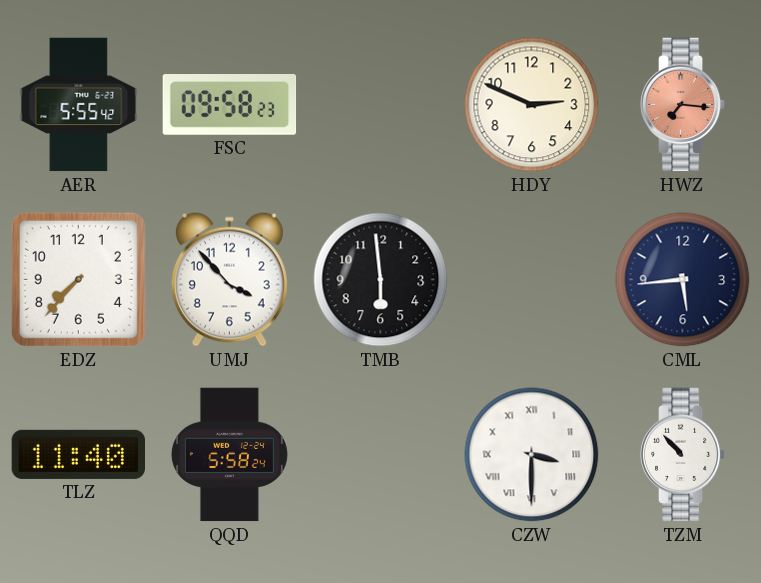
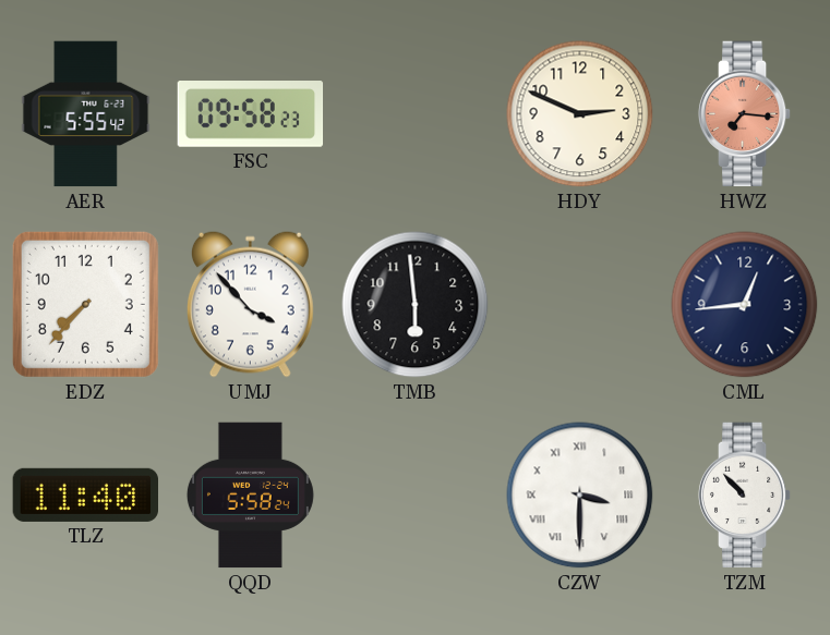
CML: 5:44 -> 12:44 (745, 305)
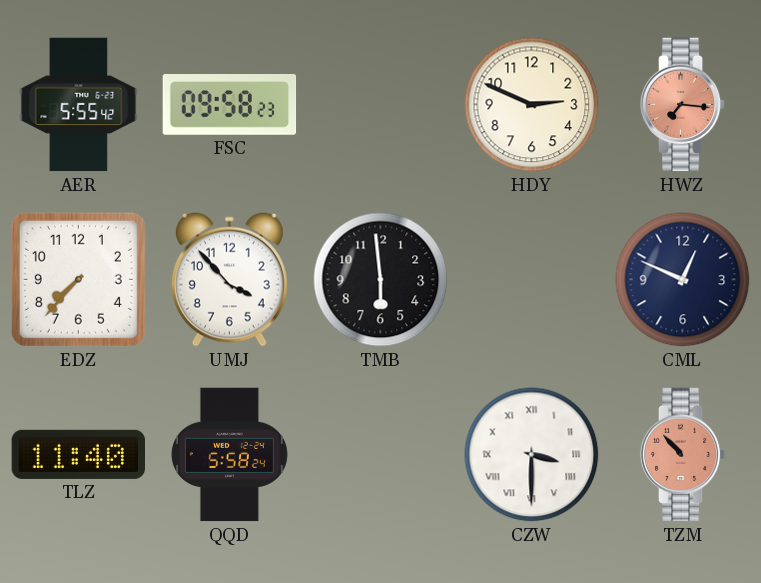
CML: 12:44 -> 12:49 (683, 280)
TZM dial: white -> salmon (683, 455)
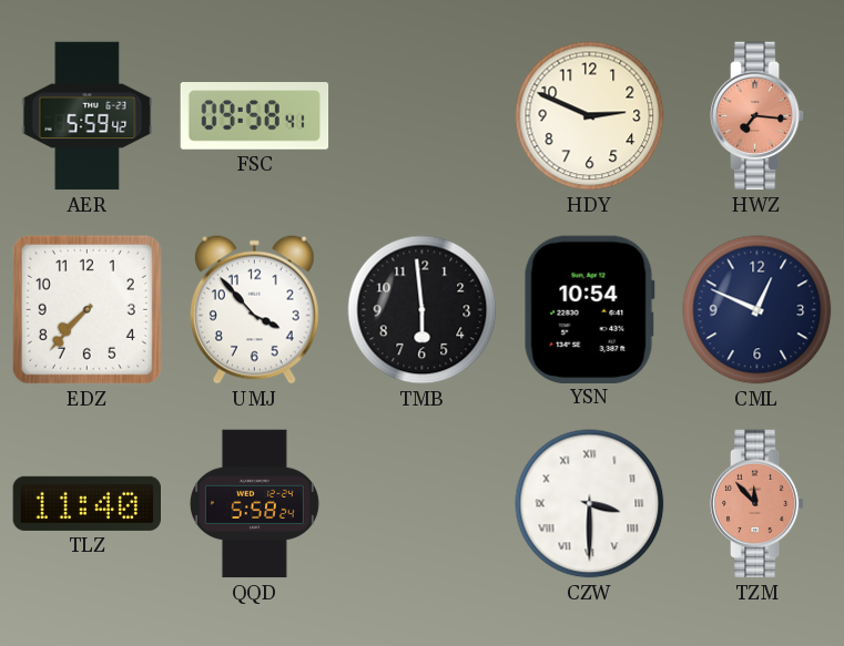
AER: 5:55 -> 5:59 (88, 116)
FSC: 09:58:23 -> 09:58:41 (255, 116)
YSN: none -> 10:54 (589, 309)
TZM: 10:53 -> 11:53 (757, 504)
